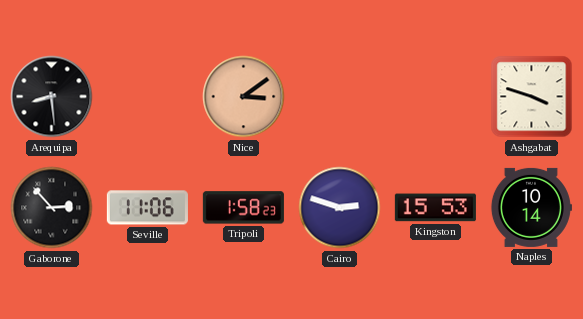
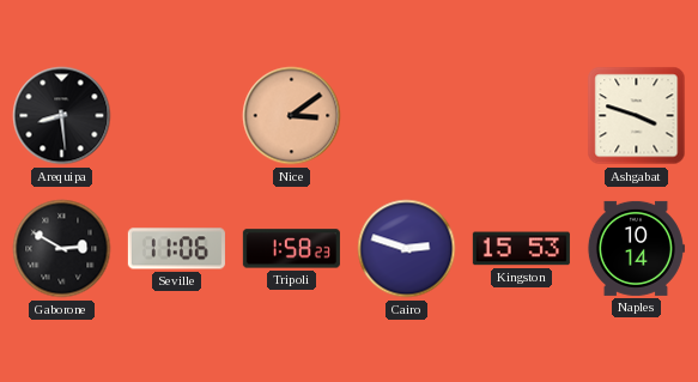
Gaborone: 2:53 -> 2:50 (62, 249)
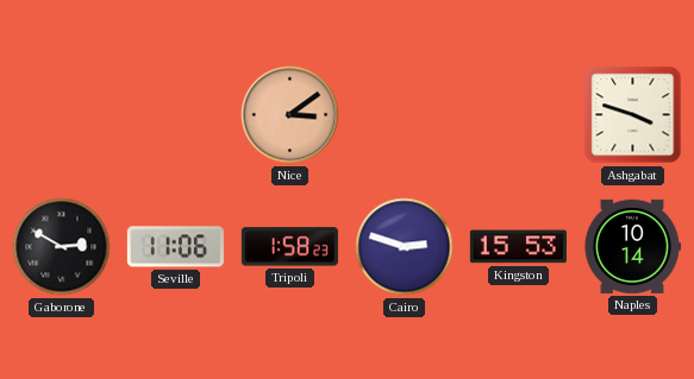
Arequipa: 8:29 -> none (62, 116)
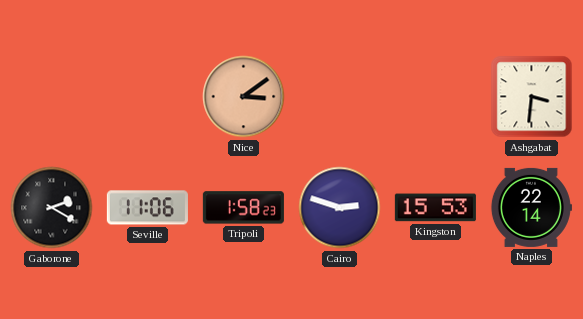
Ashgabat: 3:48 -> 3:31 (532, 97)
Gaborone: 2:50 -> 2:20 (52, 208)
Naples: 10:14 -> 22:14 (531, 207)
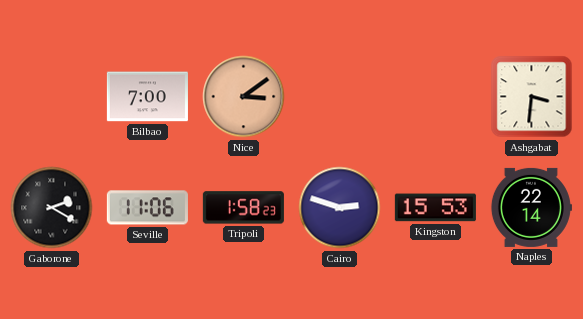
Bilbao: none -> 7:00 (147, 97)
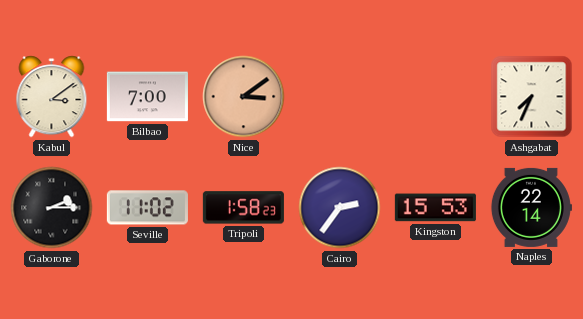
Kabul: none -> 3:09 (52, 97)
Ashgabat: 3:31 -> 7:34 (532, 97)
Gaborone: 2:20 -> 2:15 (52, 208)
Seville: 11:06 -> 11:02 (147, 208)
Cairo: 2:48 -> 2:36 (340, 208)
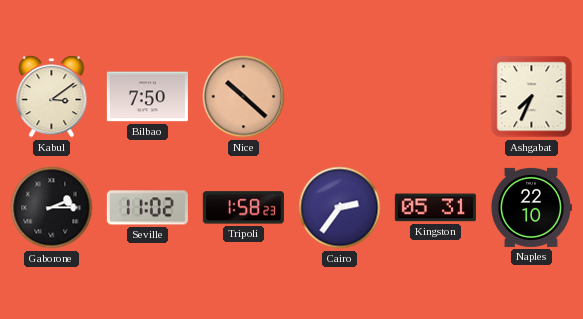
Bilbao: 7:00 -> 7:50 (147, 97)
Nice: 3:09 -> 10:22 (244, 97)
Kingston: 15:53 -> 05:31 (435, 208)
Naples: 22:14 -> 22:10 (531, 207)
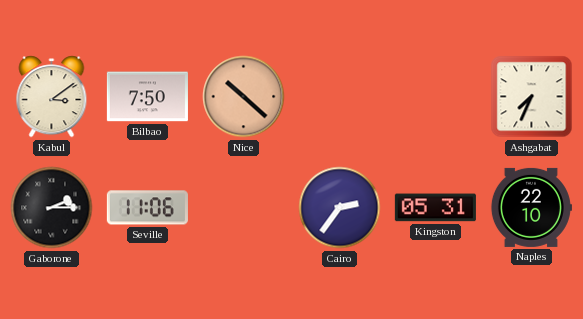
Seville: 11:02 -> 11:06 (147, 208)
Tripoli: 1:58 -> none (243, 208)
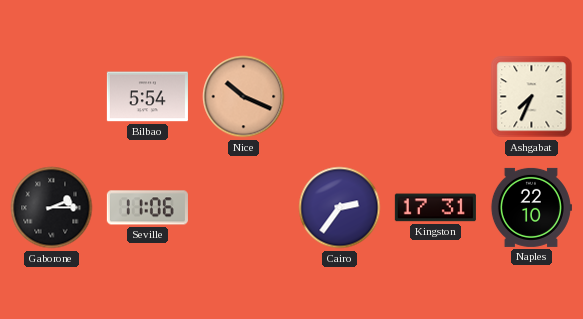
Kabul: 3:09 -> none (52, 97)
Bilbao: 7:50 -> 5:54 (147, 97)
Nice: 10:22 -> 10:19 (244, 97)
Kingston: 05:31 -> 17:31 (435, 208)
